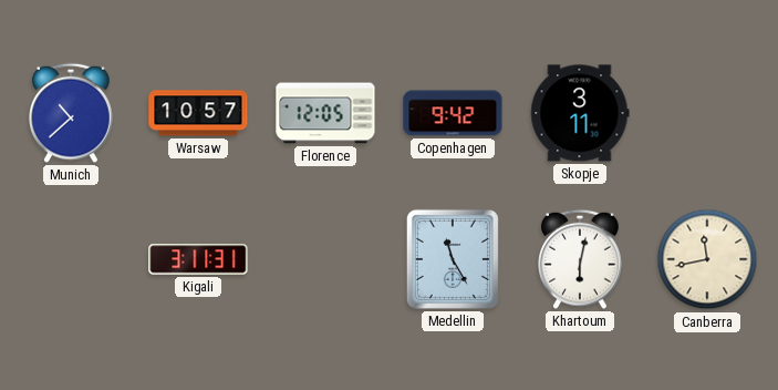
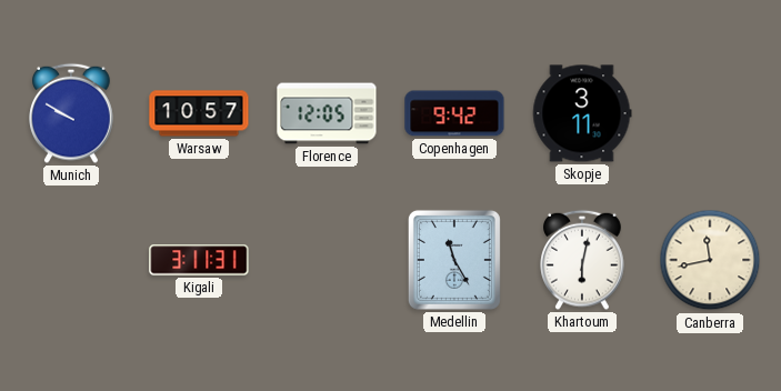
Munich: 10:38 -> 9:50 (71, 113)
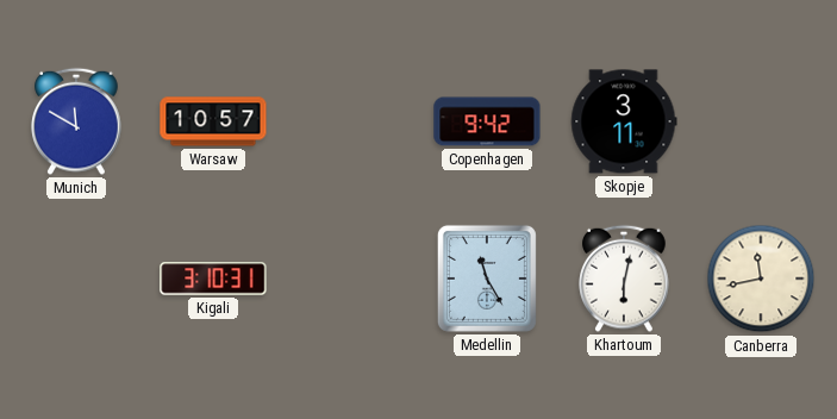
Munich: 9:50 -> 11:50 (76, 121)
Florence: 12:05 -> none (327, 113)
Kigali: 3:11 -> 3:10 (213, 279)
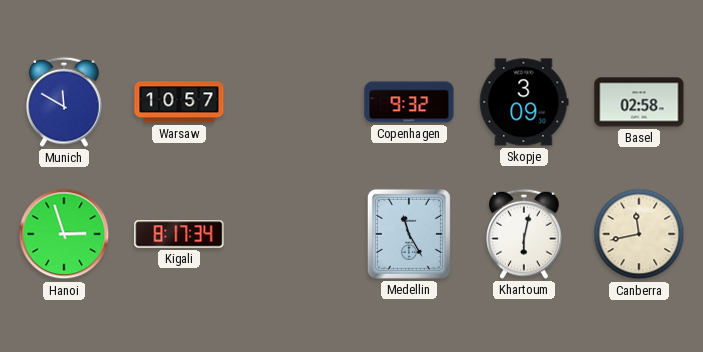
Copenhagen: 9:42 -> 9:32 (409, 102)
Skopje: 3:11 -> 3:09 (524, 102)
Basel: none -> 02:58 (639, 102)
Hanoi: none -> 2:57 (64, 234)
Kigali: 3:10 -> 8:17 (179, 234)
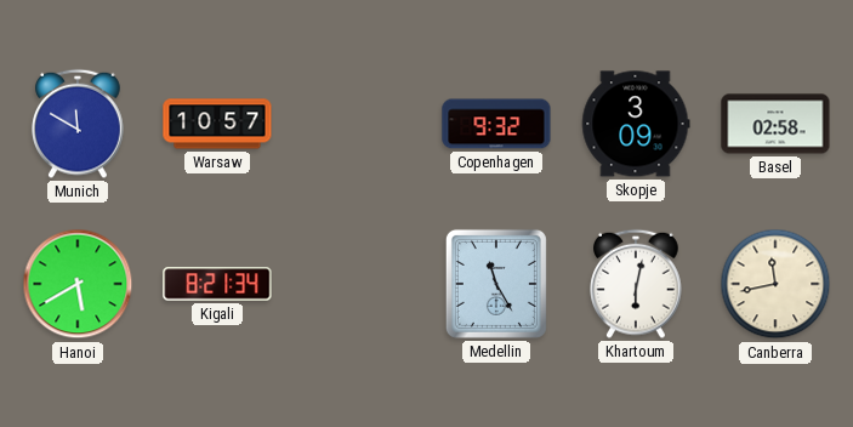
Hanoi: 2:57 -> 5:40 (78, 284)
Kigali: 8:17 -> 8:21 (217, 284)
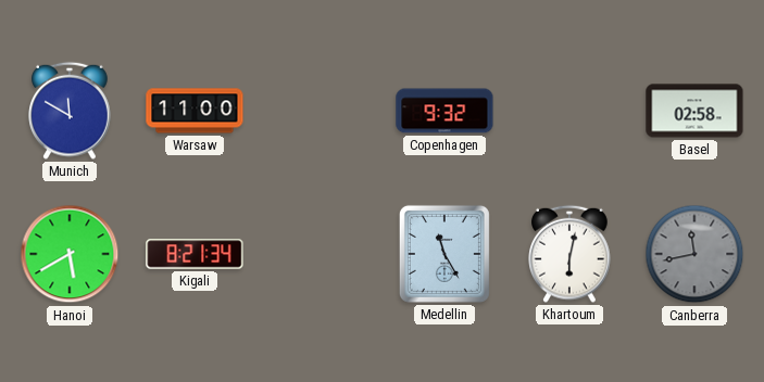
Warsaw: 10:57 -> 11:00 (195, 111)
Skopje: 3:09 -> none (636, 124)
Canberra dial: cream -> grey (694, 254)
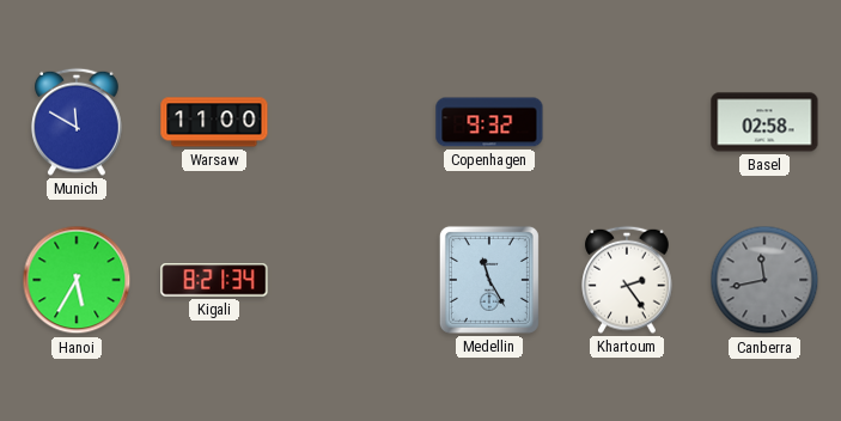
Hanoi: 5:40 -> 5:35 (77, 280)
Khartoum: 6:02 -> 2:24 (627, 280)
